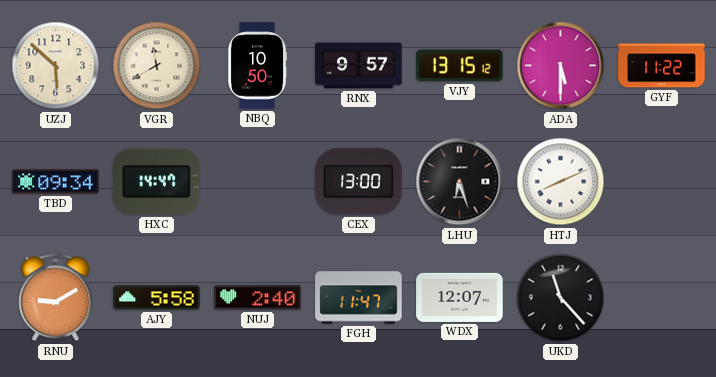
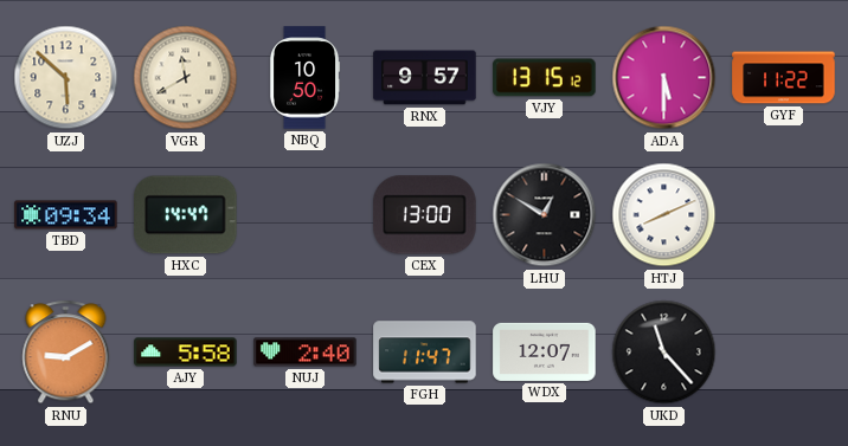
LHU: 6:27 -> 12:50 (545, 215)
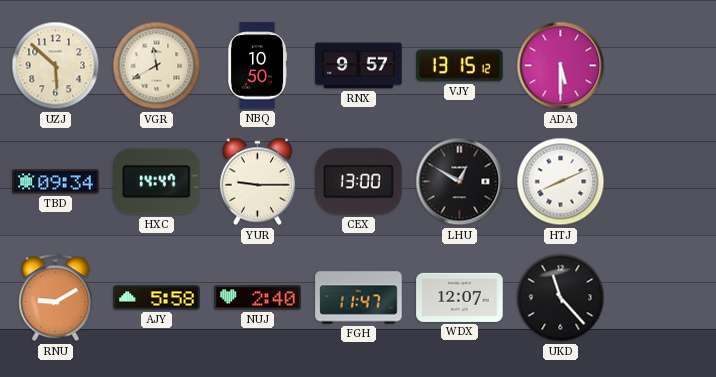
GYF: 11:22 -> none (784, 78)
YUR: none -> 9:15 (258, 182)
